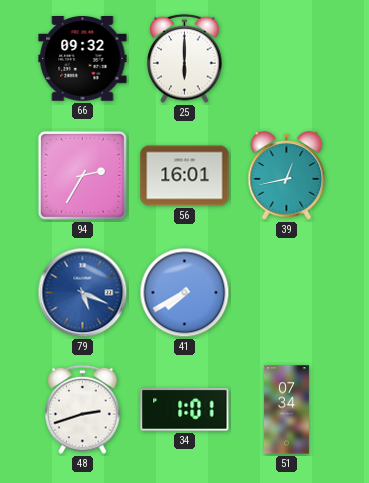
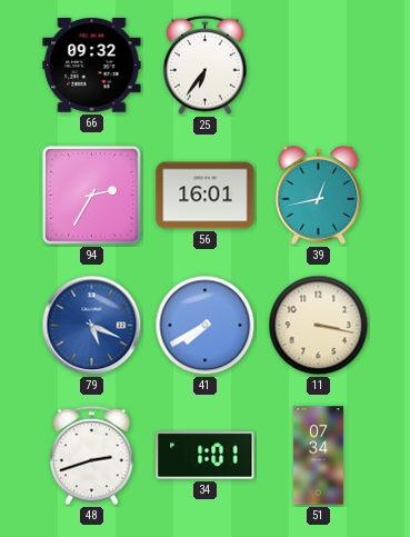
25: 6:00 -> 6:36 (206, 66)
11: none -> 3:17 (319, 326)
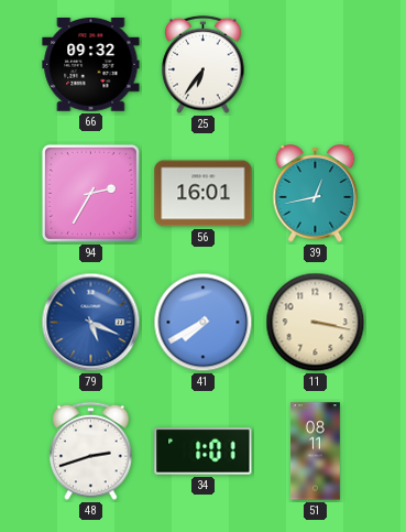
51: 07:34 -> 08:11 (315, 452)
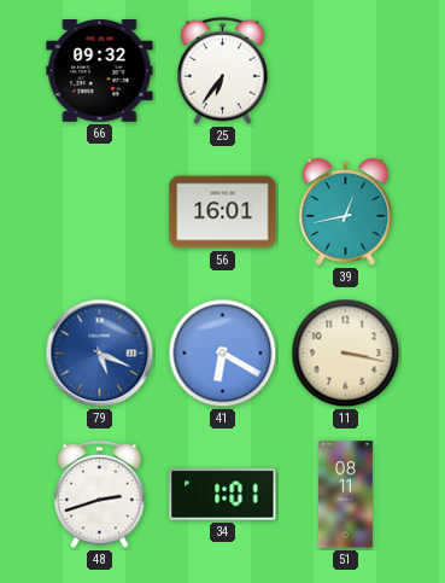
94: 2:35 -> none (90, 193)
41: 7:40 -> 6:20 (223, 354)
